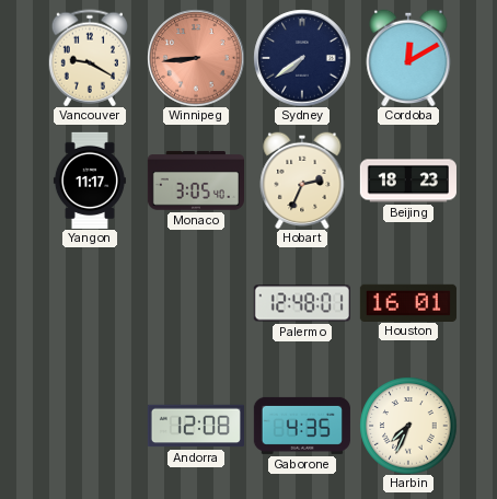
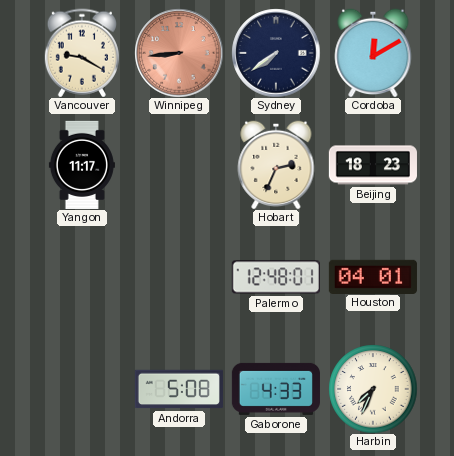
Monaco: 3:05 -> none (195, 181)
Houston: 16:01 -> 04:01 (373, 276)
Andorra: 12:08 -> 5:08 (179, 389)
Gaborone: 4:35 -> 4:33 (276, 389)
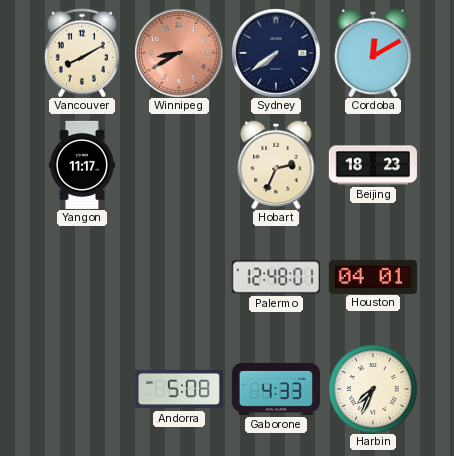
Vancouver: 9:20 -> 8:10 (82, 53)
Winnipeg: 8:44 -> 8:40 (179, 53)
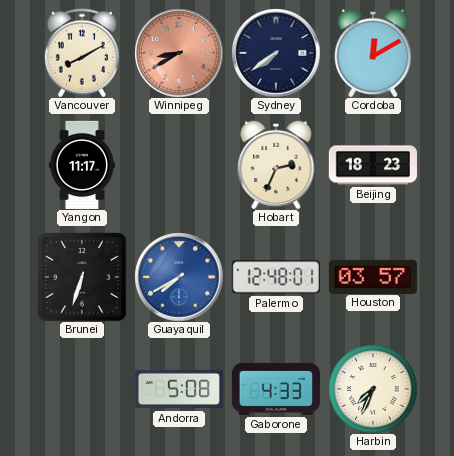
Brunei: none -> 6:33 (82, 277)
Guayaquil: none -> 7:40 (179, 277)
Houston: 04:01 -> 03:57 (373, 276)
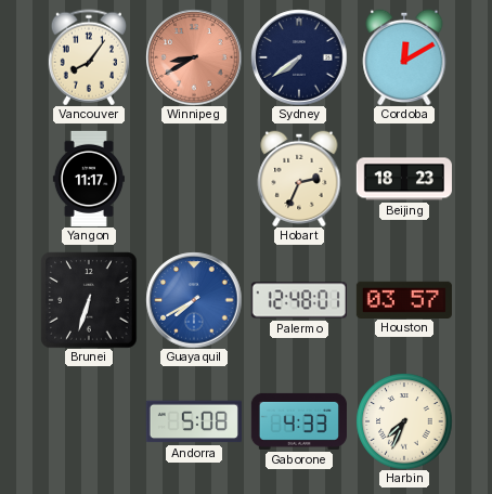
Vancouver: 8:10 -> 8:06 (89, 57)
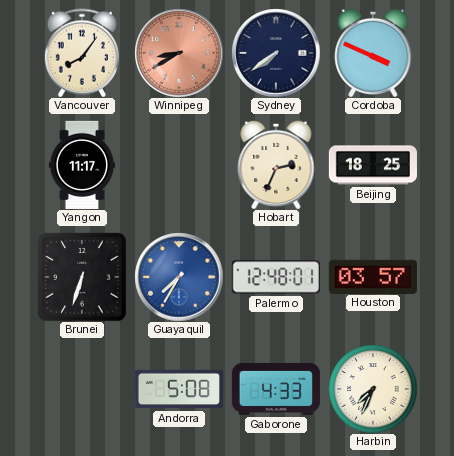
Cordoba: 12:10 -> 3:49 (373, 53)
Beijing: 18:23 -> 18:25 (373, 165)
Guayaquil: 7:40 -> 7:35 (179, 277)
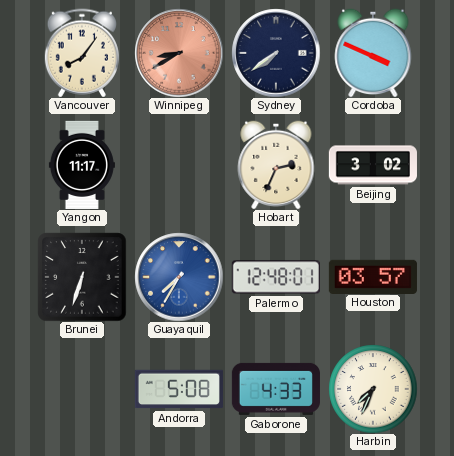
Beijing: 18:25 -> 3:02 (373, 165)
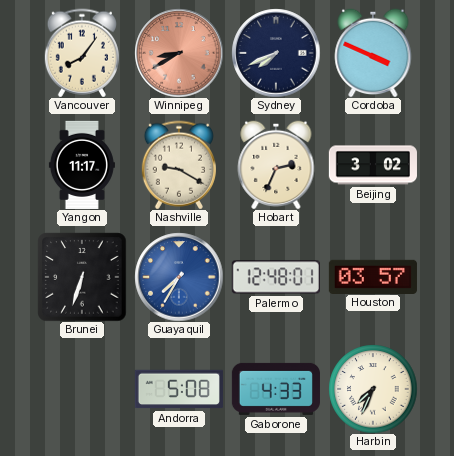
Sydney: 7:39 -> 7:41 (276, 53)
Nashville: none -> 9:20 (179, 165)
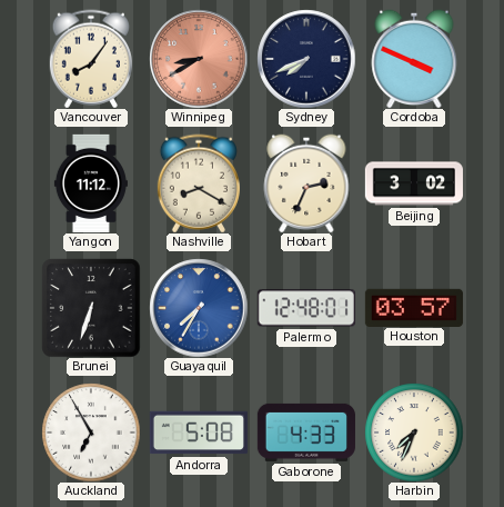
Yangon: 11:17 -> 11:12 (91, 183)
Nashville: 9:20 -> 8:20 (199, 183)
Auckland: none -> 6:55 (91, 433)
